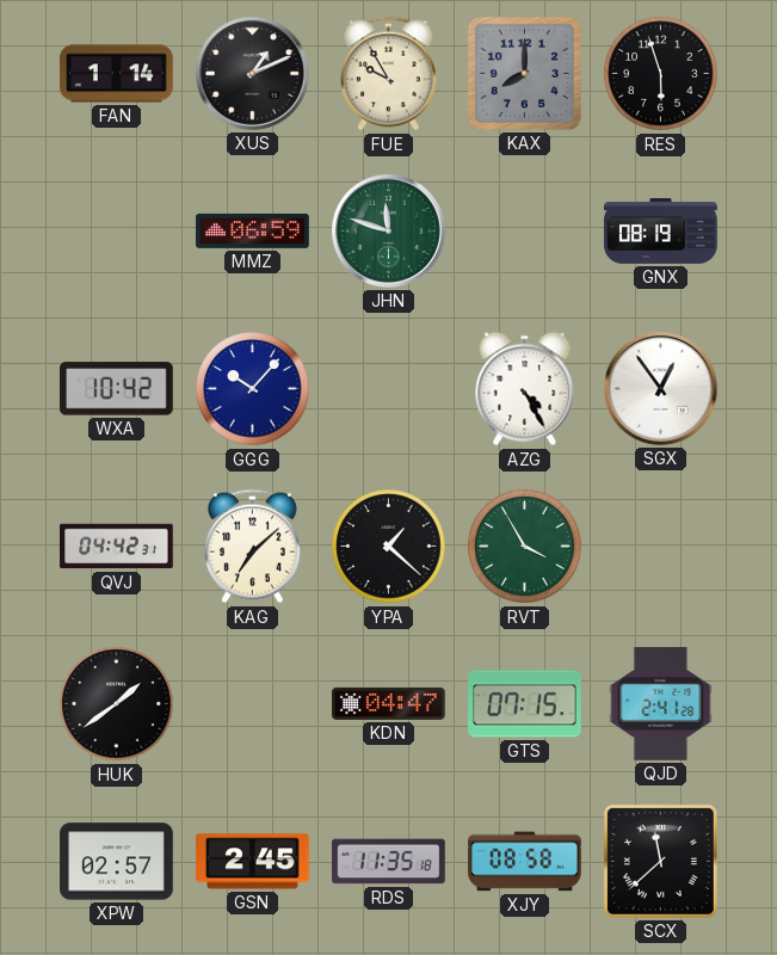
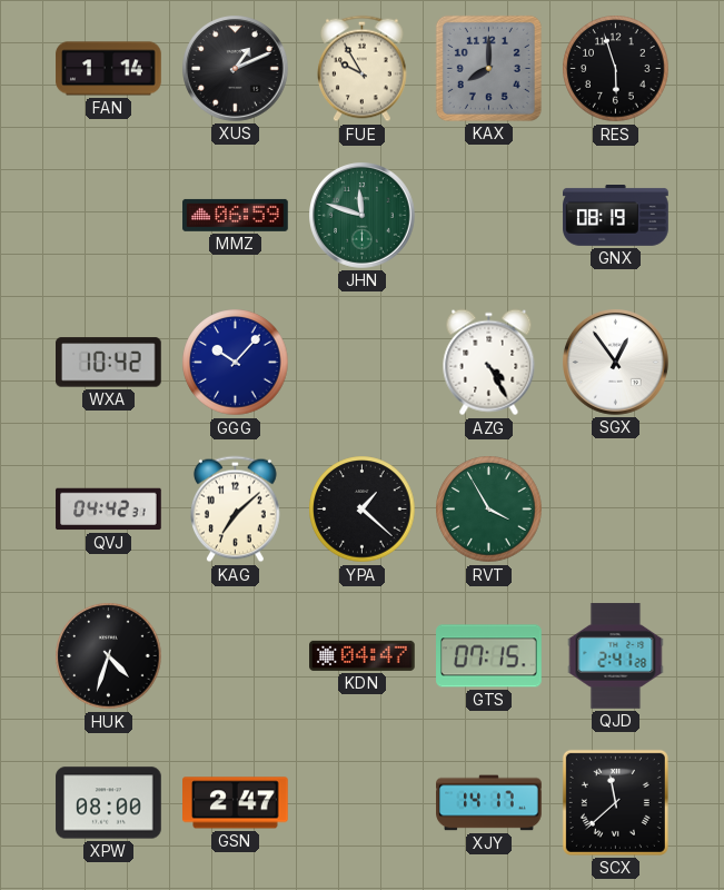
HUK: 1:39 -> 4:33 (109, 656)
XPW: 02:57 -> 08:00 (109, 803)
GSN: 2:45 -> 2:47 (236, 803)
RDS: 11:35 -> none (389, 862)
XJY: 08:58 -> 14:17 (489, 803)
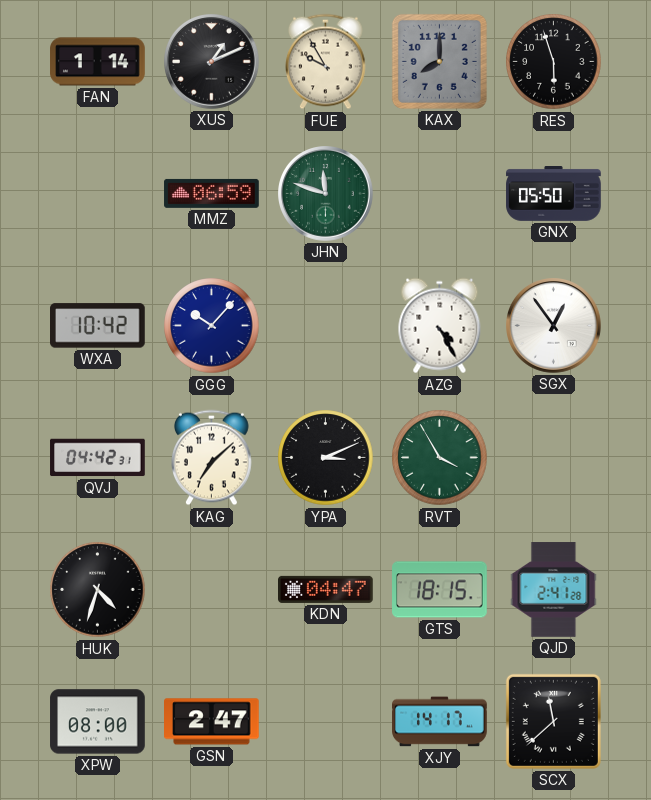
GNX: 08:19 -> 05:50 (554, 194)
YPA: 1:22 -> 3:11 (326, 458)
GTS: 07:15 -> 18:15 (440, 590)
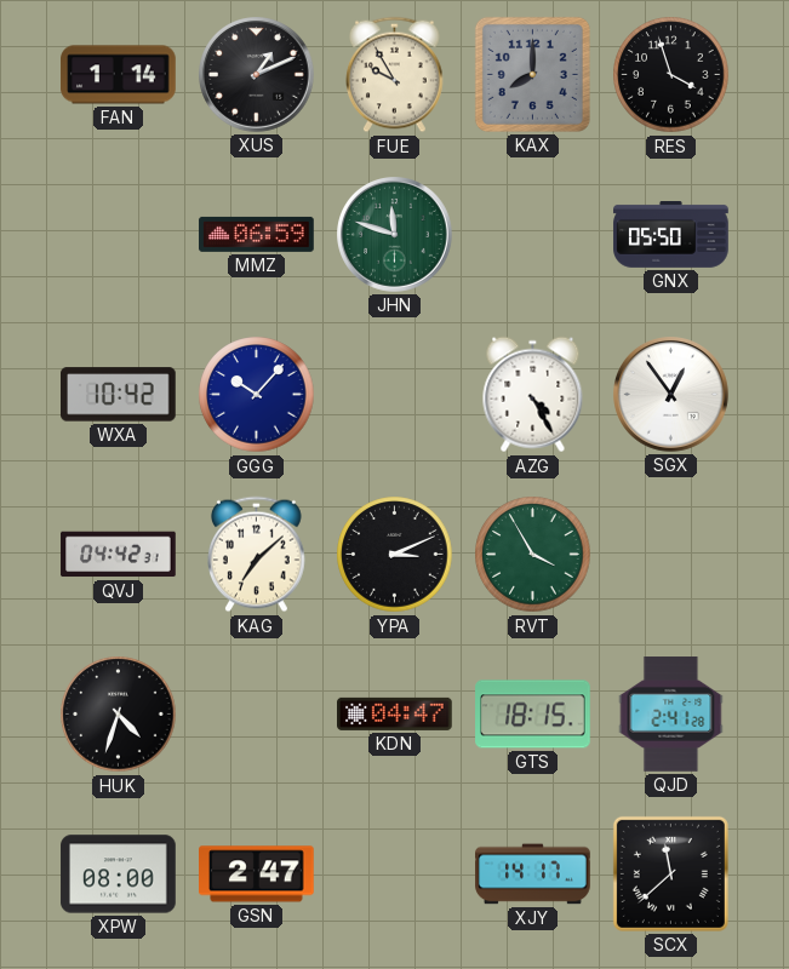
RES: 5:57 -> 3:57 (671, 75)
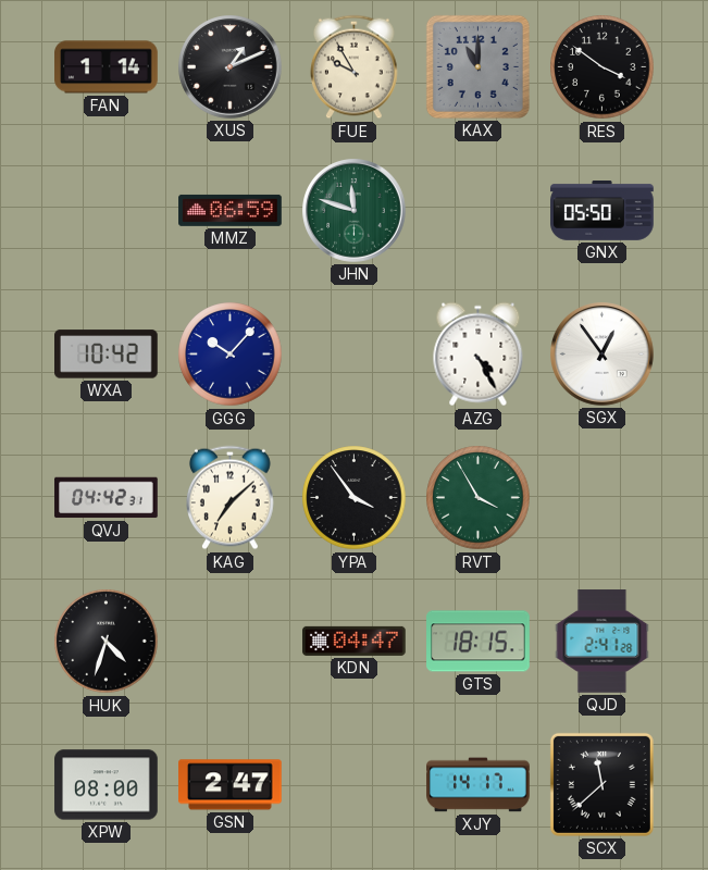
KAX: 8:00 -> 11:00 (477, 66)
RES: 3:57 -> 3:51 (603, 67)
YPA: 3:11 -> 3:54 (355, 498)
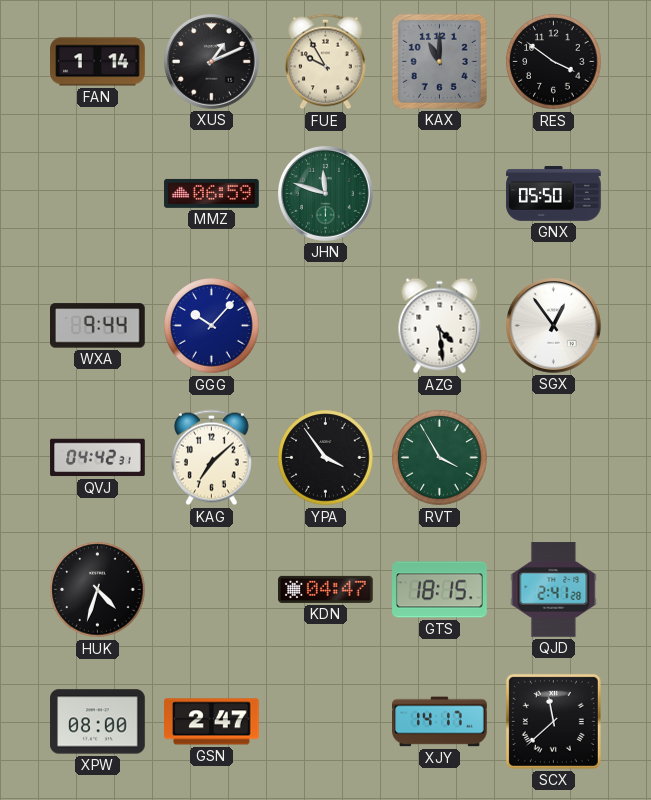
WXA: 10:42 -> 9:44 (98, 326)
AZG: 4:25 -> 4:29 (440, 326)
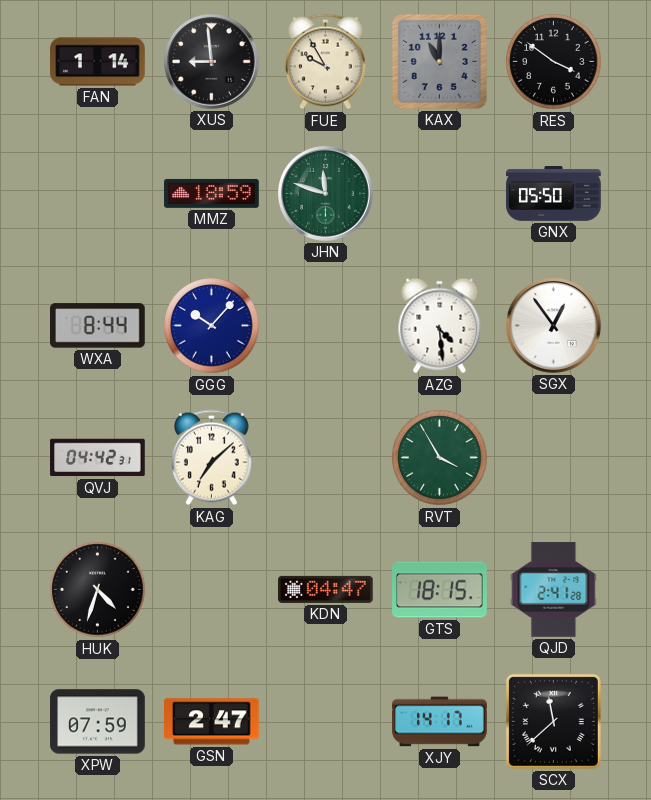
XUS: 1:11 -> 8:59 (212, 62)
MMZ: 06:59 -> 18:59 (212, 193)
WXA: 9:44 -> 8:44 (98, 326)
YPA: 3:54 -> none (326, 458)
XPW: 08:00 -> 07:59 (98, 722)
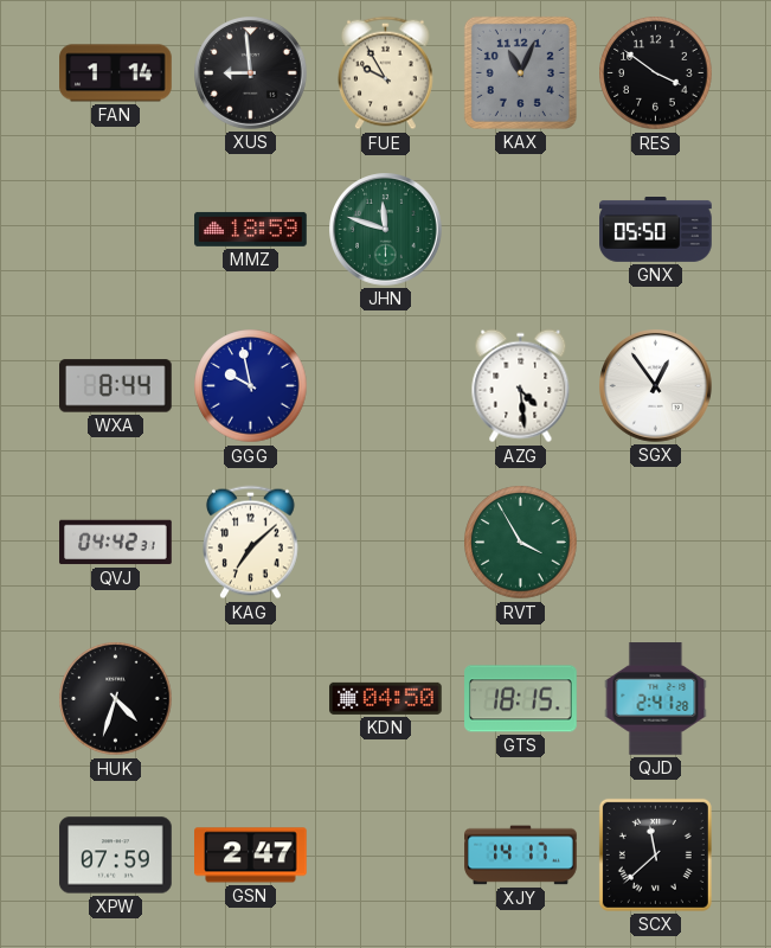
KAX: 11:00 -> 11:04 (520, 72)
GGG: 10:07 -> 9:58 (251, 386)
KDN: 04:47 -> 04:50 (386, 698)
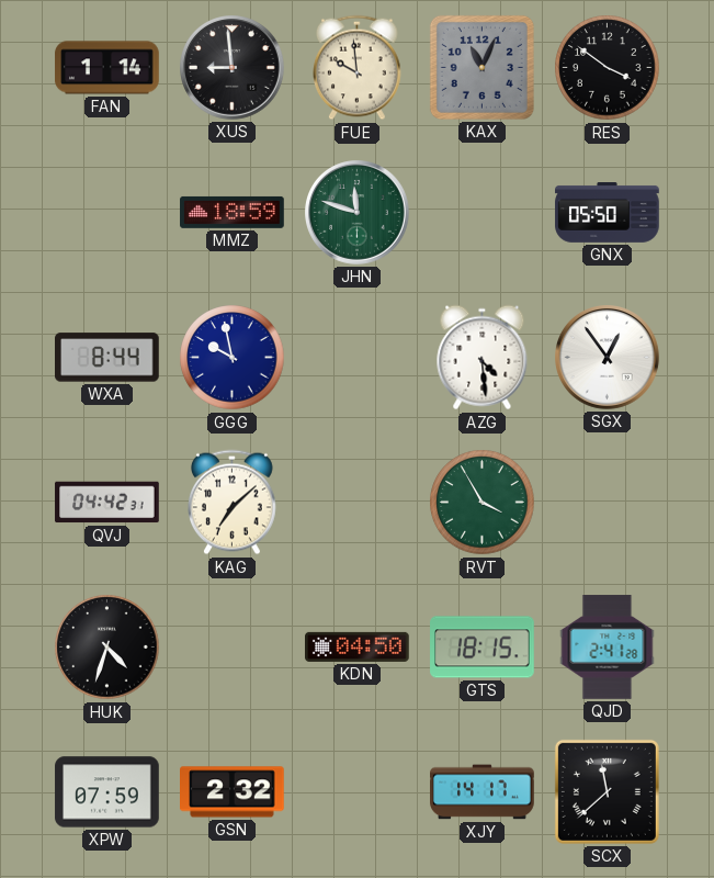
FUE: 9:55 -> 9:59 (358, 68)
GSN: 2:47 -> 2:32 (233, 792)
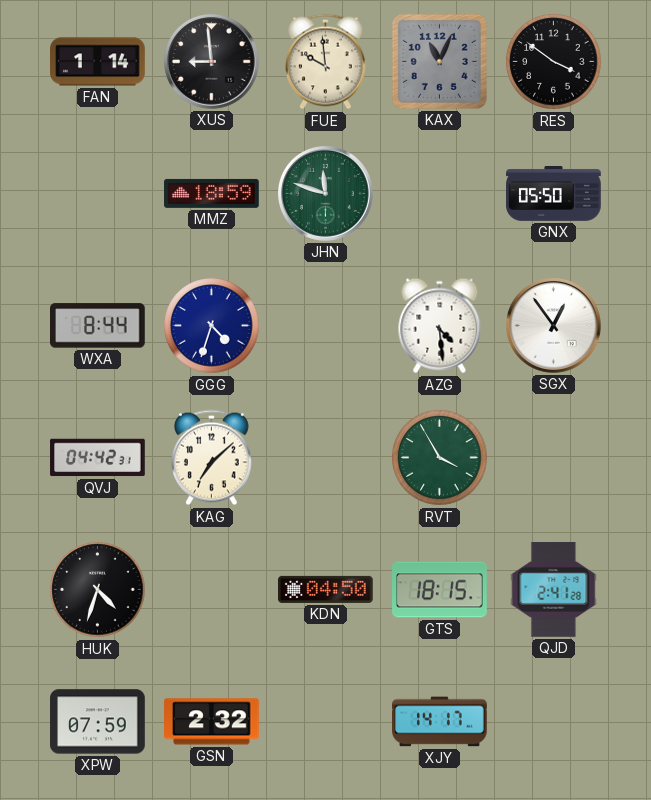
GGG: 9:58 -> 4:33 (212, 326)
SCX: 11:38 -> none (607, 791)
